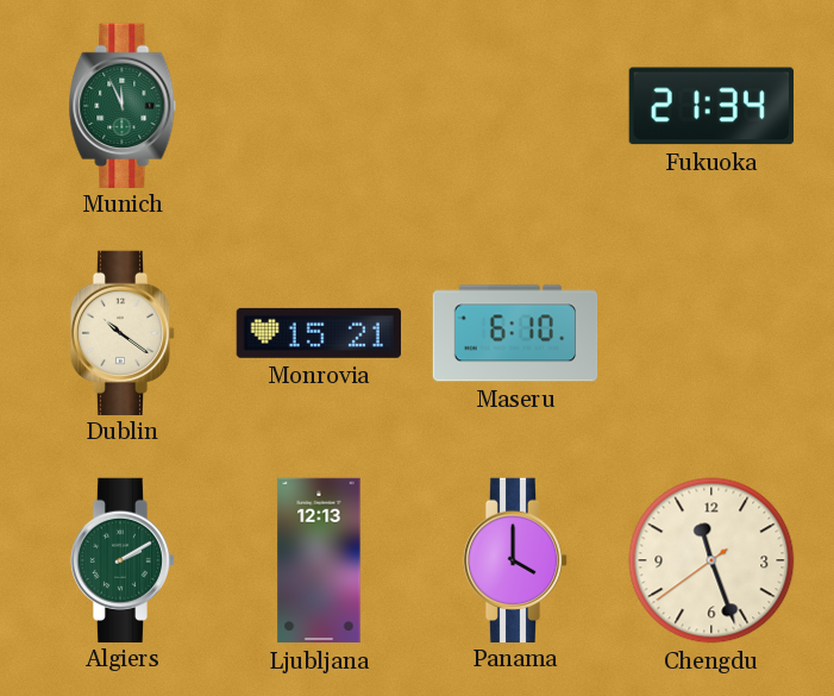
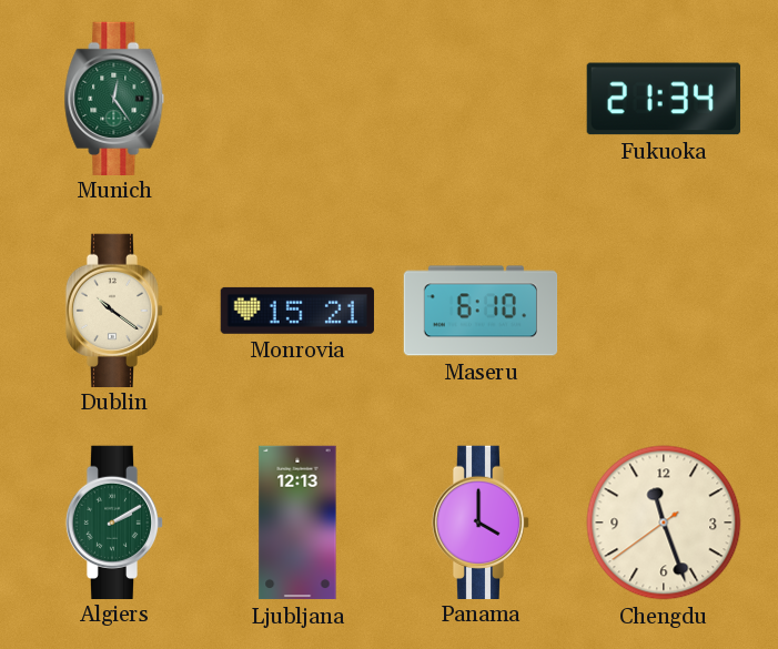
Munich: 11:56 -> 12:24 (114, 98)
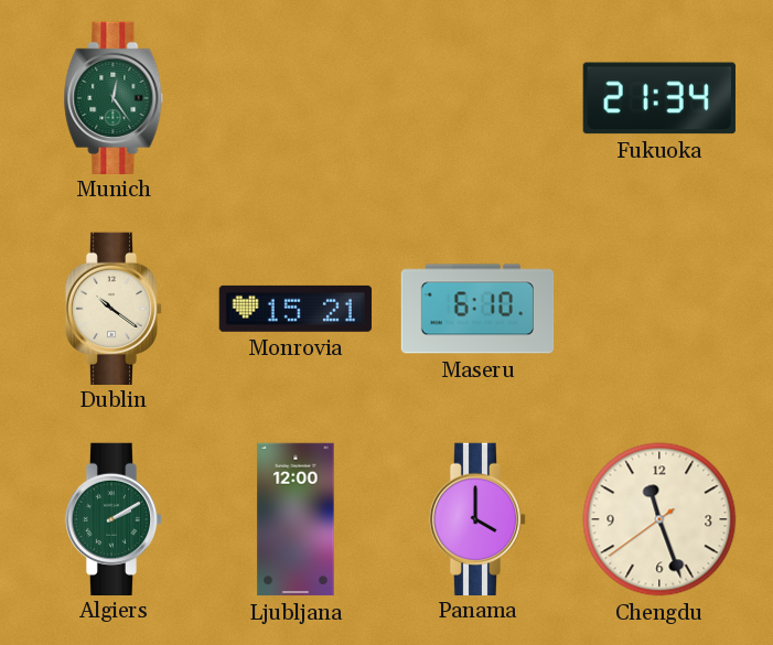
Ljubljana: 12:13 -> 12:00 (296, 519)
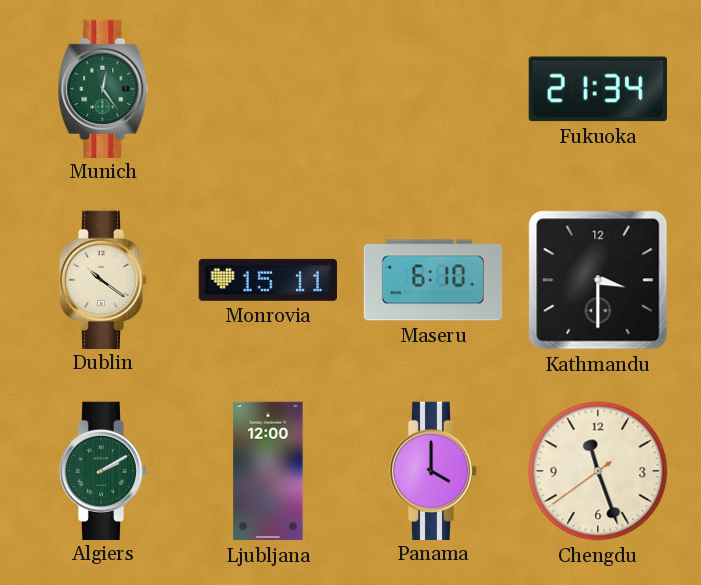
Monrovia: 15:21 -> 15:11 (267, 280)
Kathmandu: none -> 3:30 (598, 280)
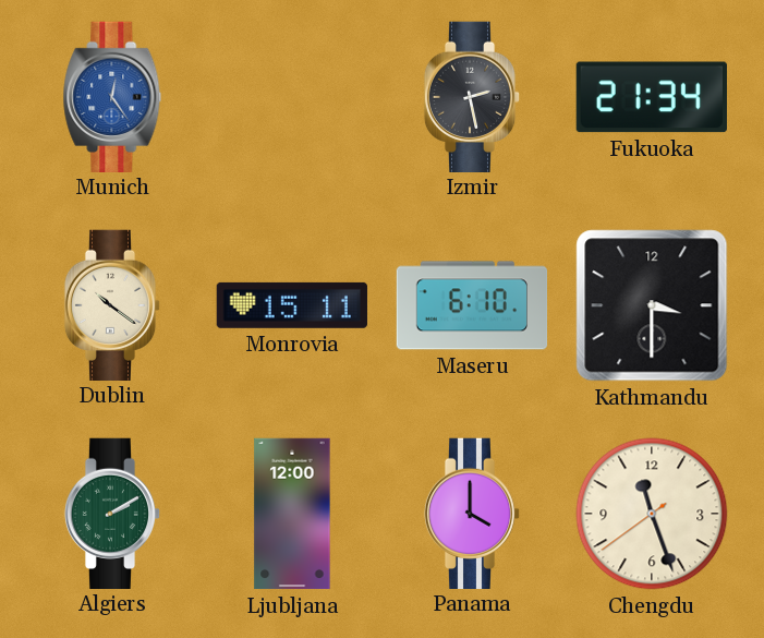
Munich dial: green -> blue (112, 96)
Izmir: none -> 2:28 (472, 96)
